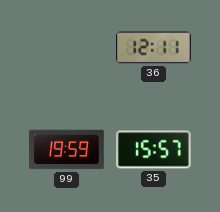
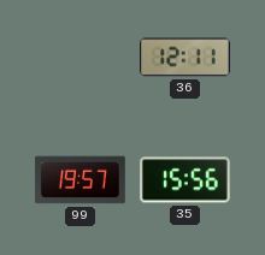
99: 19:59 -> 19:57 (81, 180)
35: 15:57 -> 15:56 (185, 180)
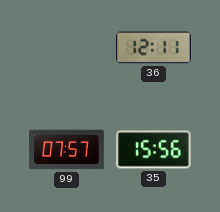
99: 19:57 -> 07:57 (67, 150)
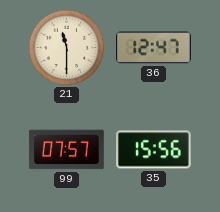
21: none -> 11:30 (67, 48)
36: 12:11 -> 12:47 (154, 48)
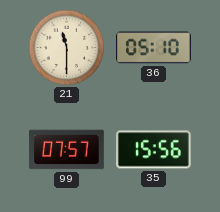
36: 12:47 -> 05:10 (154, 48)
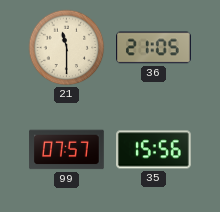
36: 05:10 -> 21:05 (154, 48)
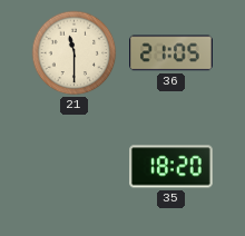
99: 07:57 -> none (67, 150)
35: 15:56 -> 18:20 (171, 167)
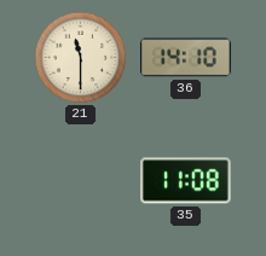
36: 21:05 -> 14:10 (186, 58)
35: 18:20 -> 11:08 (186, 181)
